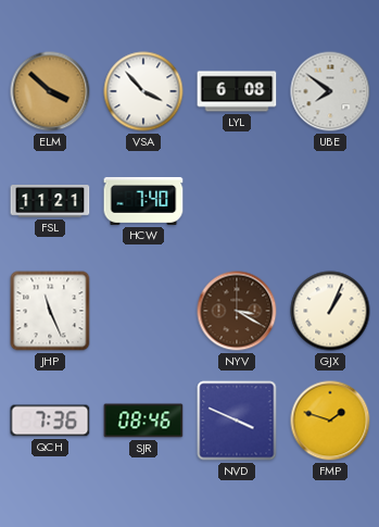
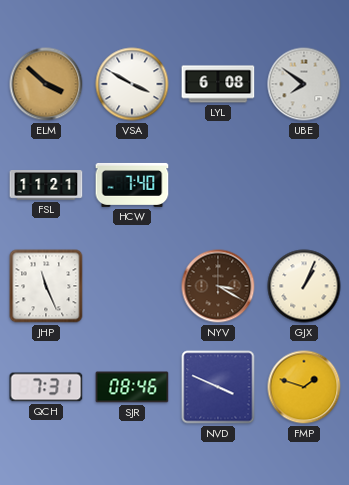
VSA: 3:53 -> 3:50 (132, 84)
QCH: 7:36 -> 7:31 (46, 387)
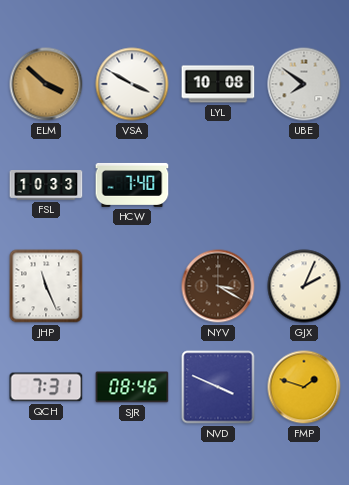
LYL: 6:08 -> 10:08 (218, 84)
FSL: 11:21 -> 10:33 (46, 185)
GJX: 1:04 -> 2:04 (304, 286)
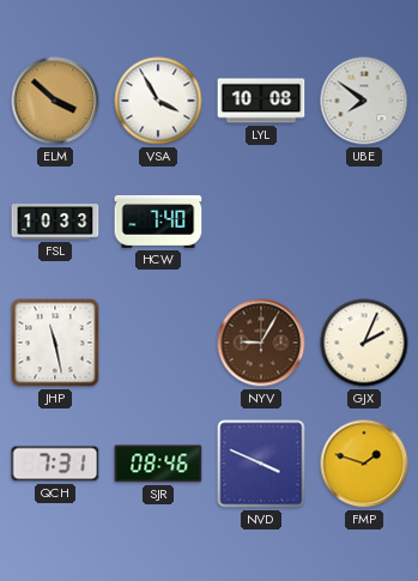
VSA: 3:50 -> 3:55 (158, 101)
JHP: 11:26 -> 11:28 (55, 343)
NYV: 3:20 -> 9:05 (261, 343)
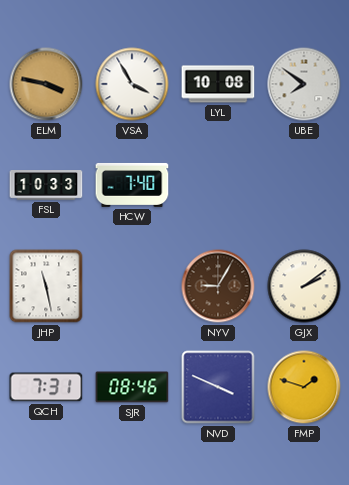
ELM: 3:52 -> 3:47 (46, 84)
GJX: 2:04 -> 2:09 (304, 286)
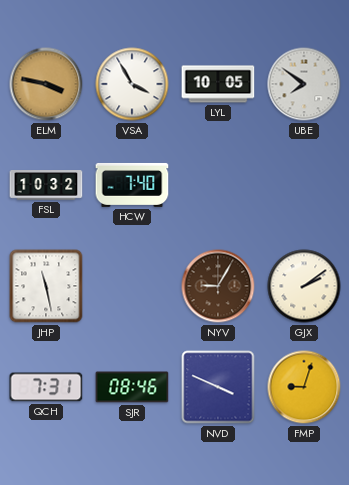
LYL: 10:08 -> 10:05 (218, 84)
FSL: 10:33 -> 10:32 (46, 185)
FMP: 1:48 -> 9:03 (304, 387)
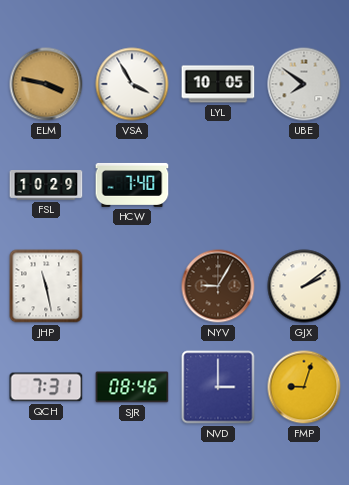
FSL: 10:32 -> 10:29 (46, 185)
NVD: 3:49 -> 3:00 (218, 387)
